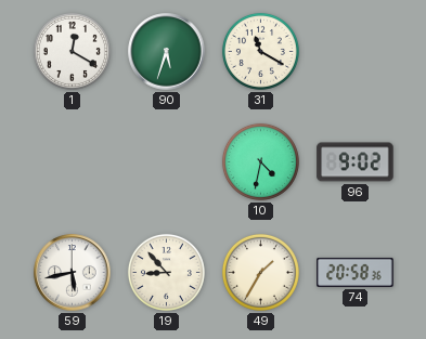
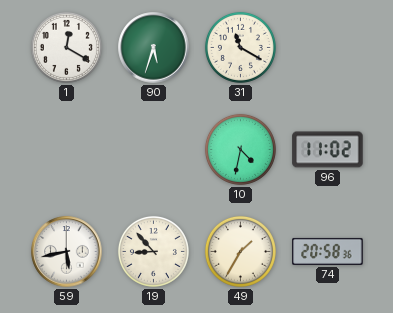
96: 9:02 -> 11:02 (328, 150)
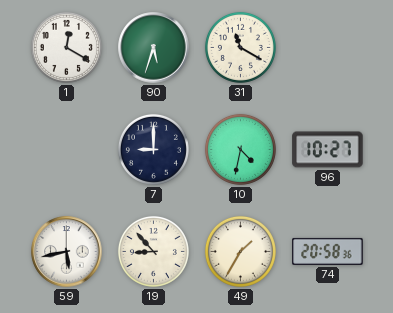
7: none -> 9:00 (153, 149)
96: 11:02 -> 10:27 (328, 150)
